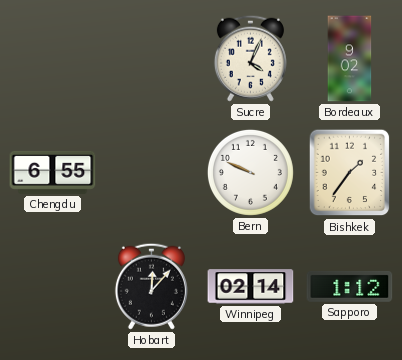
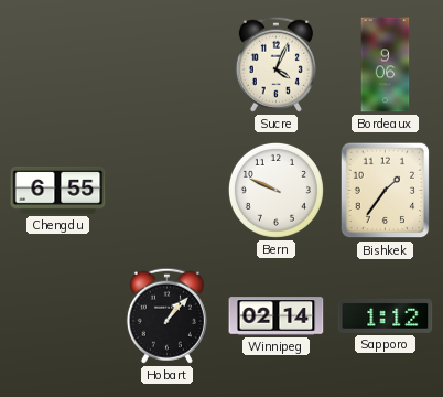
Bordeaux: 9:02 -> 9:06 (386, 65)
Hobart: 12:07 -> 1:07 (166, 315)
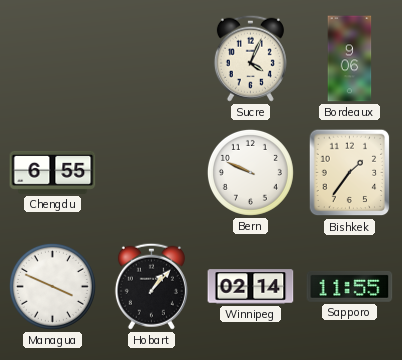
Managua: none -> 3:49 (52, 286)
Sapporo: 1:12 -> 11:55 (350, 286)
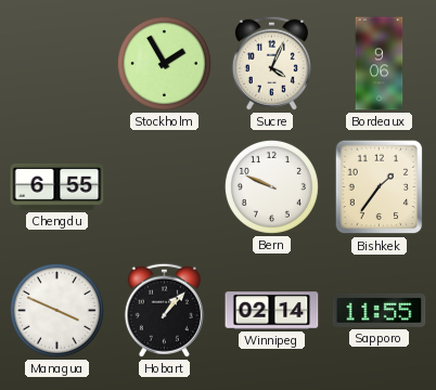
Stockholm: none -> 1:55 (164, 63)
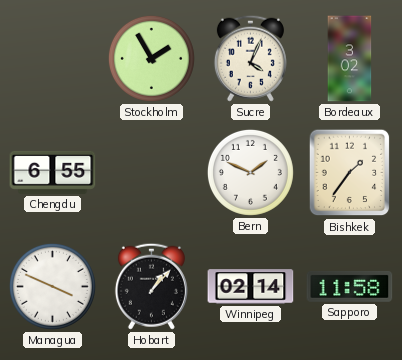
Bordeaux: 9:06 -> 3:02 (350, 59)
Bern: 9:49 -> 1:49 (250, 172)
Sapporo: 11:55 -> 11:58 (350, 286)
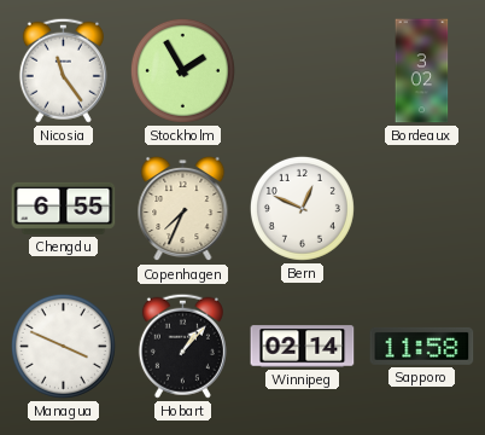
Nicosia: none -> 11:24 (63, 70)
Sucre: 4:04 -> none (250, 58)
Copenhagen: none -> 7:34 (183, 209)
Bern: 1:49 -> 12:49 (302, 208)
Bishkek: 1:36 -> none (350, 173)
